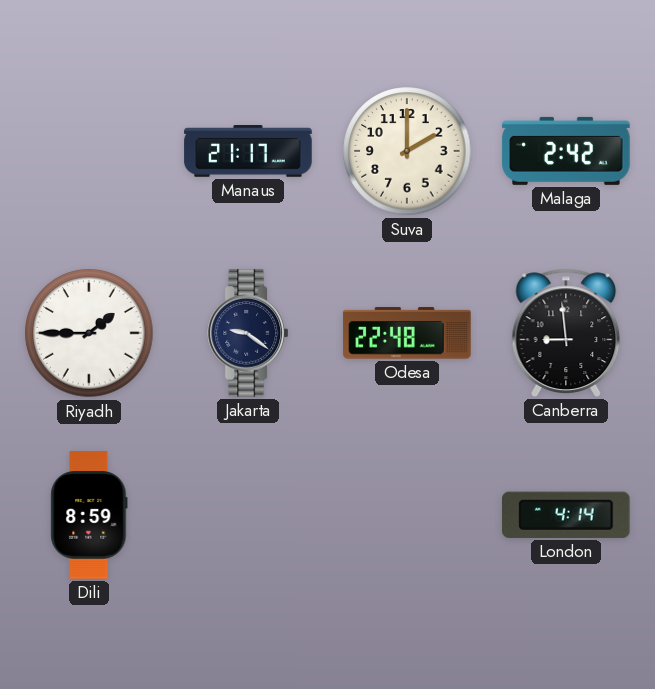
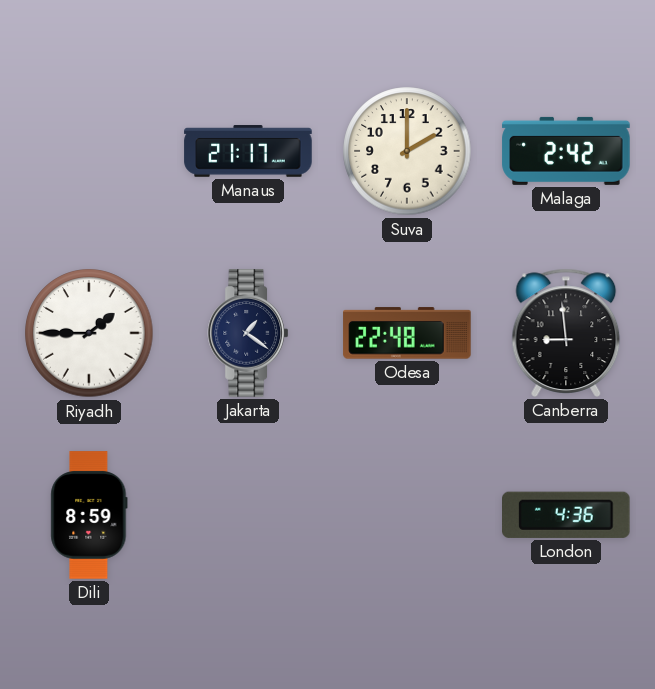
Jakarta: 9:21 -> 1:21 (247, 333)
London: 4:14 -> 4:36 (567, 515)
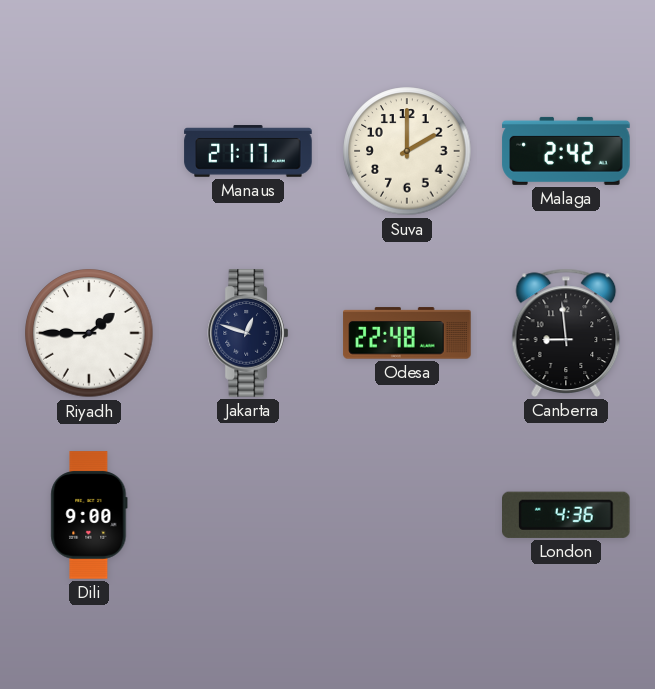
Jakarta: 1:21 -> 12:48 (247, 333)
Dili: 8:59 -> 9:00 (89, 515)
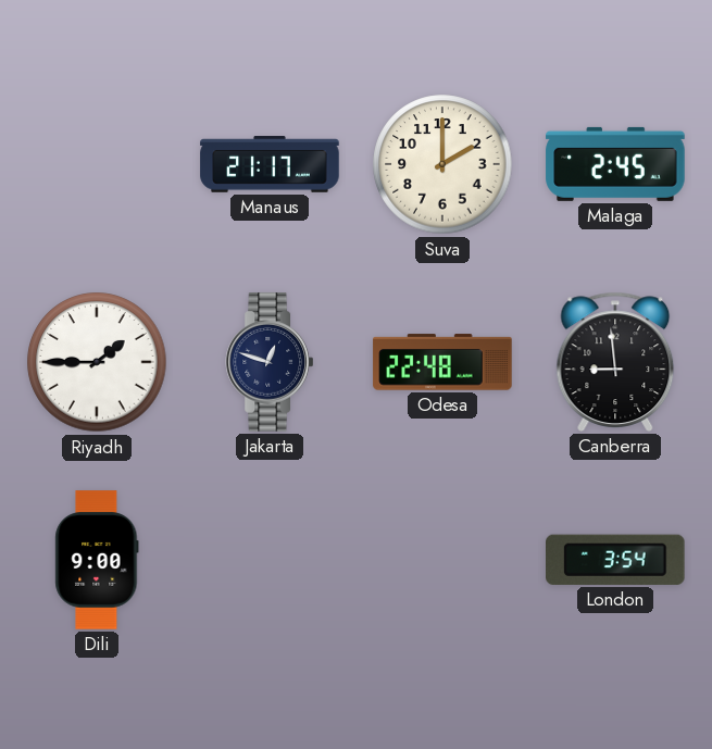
Malaga: 2:42 -> 2:45 (615, 164)
London: 4:36 -> 3:54 (616, 560)
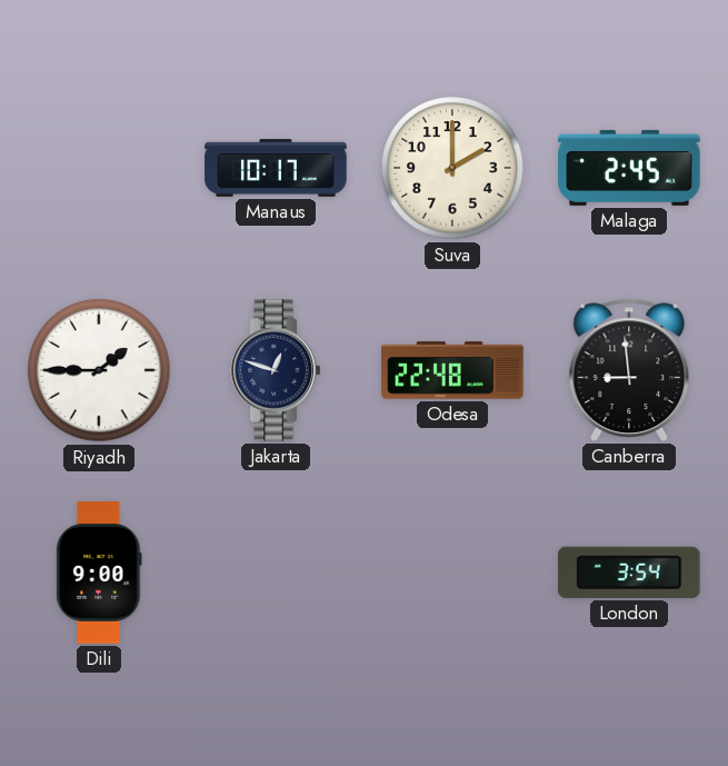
Manaus: 21:17 -> 10:17 (276, 168)
